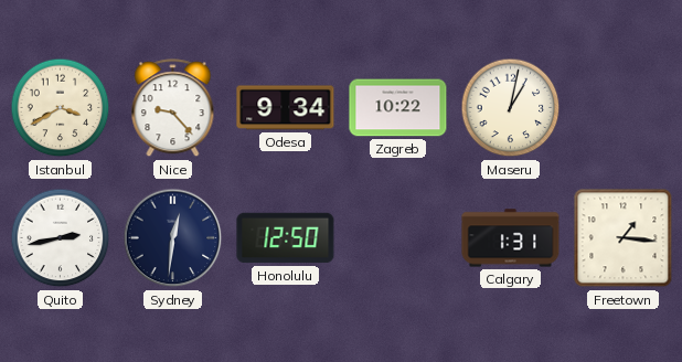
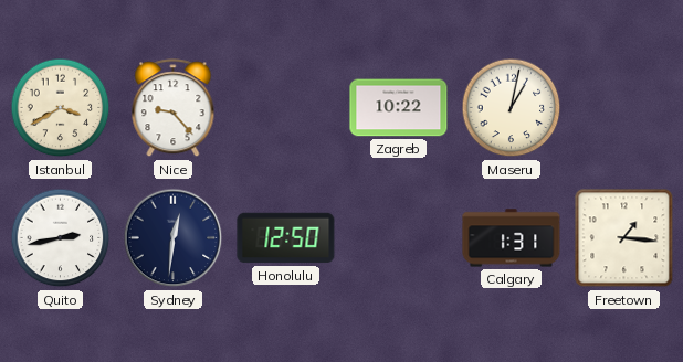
Odesa: 9:34 -> none (286, 108)
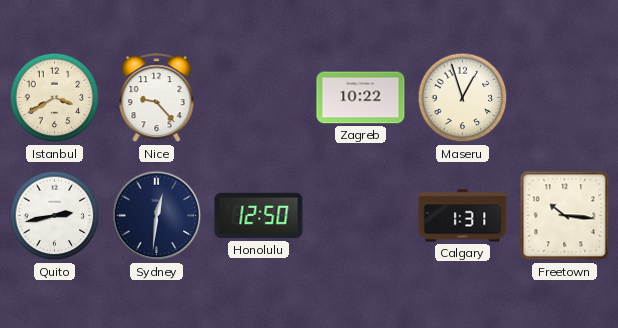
Maseru: 1:02 -> 12:57 (463, 98)
Freetown: 1:16 -> 10:16 (565, 216)
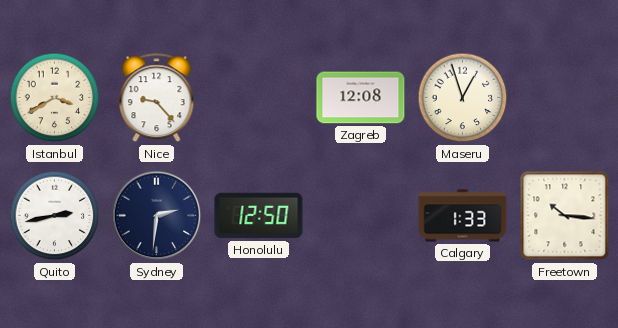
Zagreb: 10:22 -> 12:08 (361, 98)
Sydney: 12:31 -> 2:31 (157, 216)
Calgary: 1:31 -> 1:33 (463, 216)
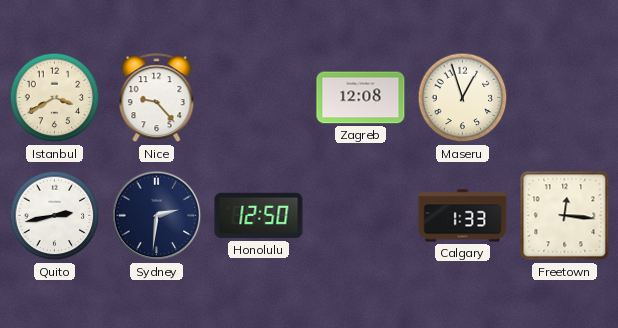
Freetown: 10:16 -> 12:16 (565, 216)
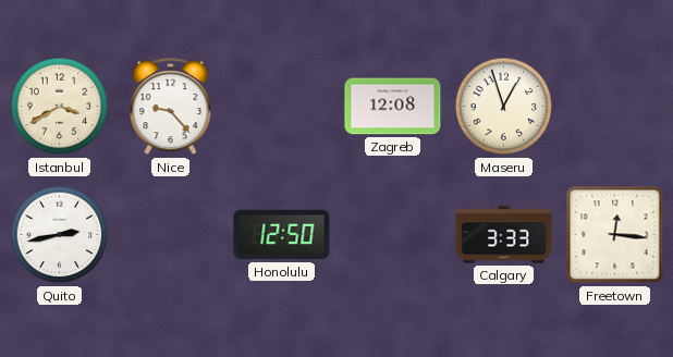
Sydney: 2:31 -> none (157, 216)
Calgary: 1:33 -> 3:33 (504, 235)
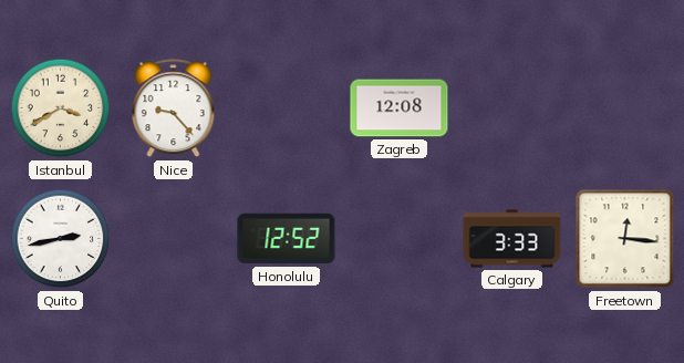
Maseru: 12:57 -> none (504, 107)
Honolulu: 12:50 -> 12:52 (287, 239)
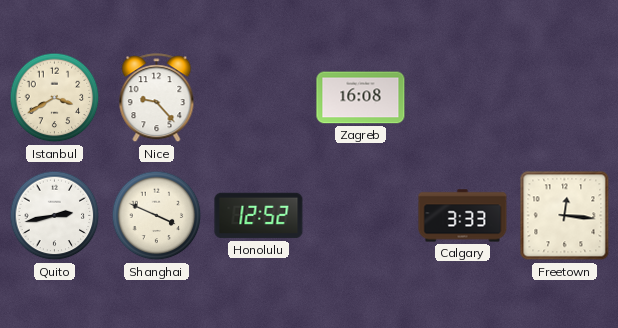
Zagreb: 12:08 -> 16:08 (361, 98)
Shanghai: none -> 3:49 (157, 216)
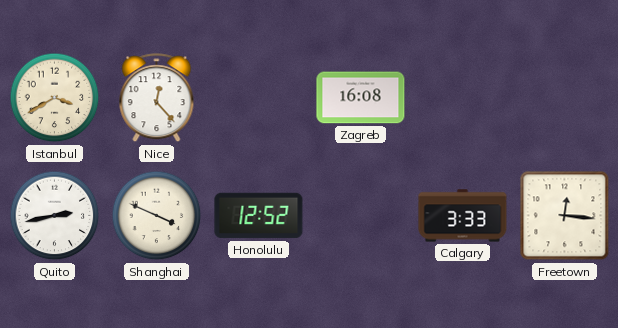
Nice: 9:23 -> 12:23 (157, 98)
